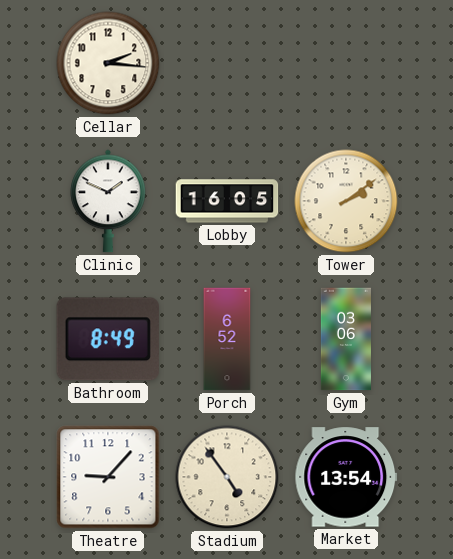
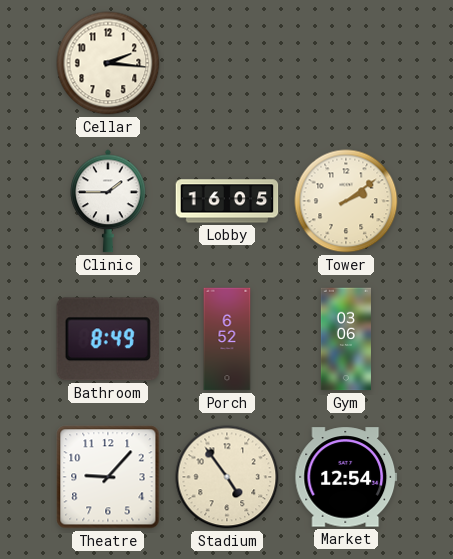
Clinic: 1:49 -> 1:45 (108, 201)
Market: 13:54 -> 12:54 (346, 477)
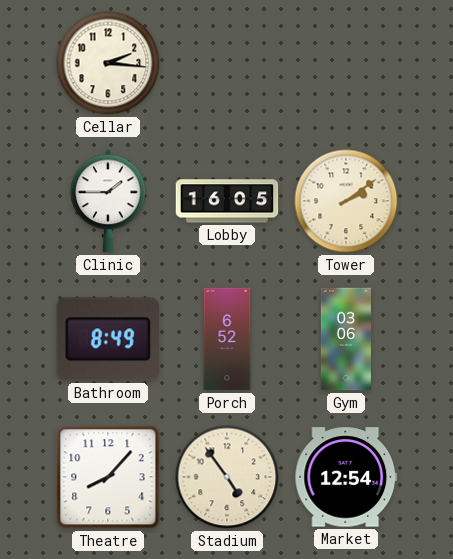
Theatre: 9:07 -> 8:07 (108, 477)
